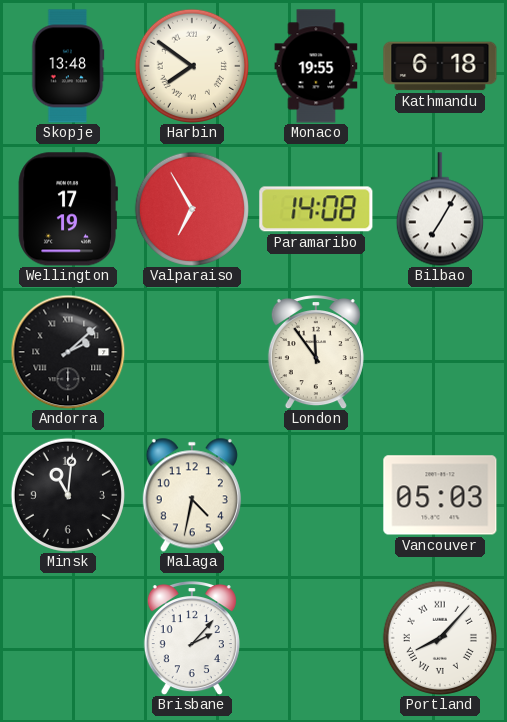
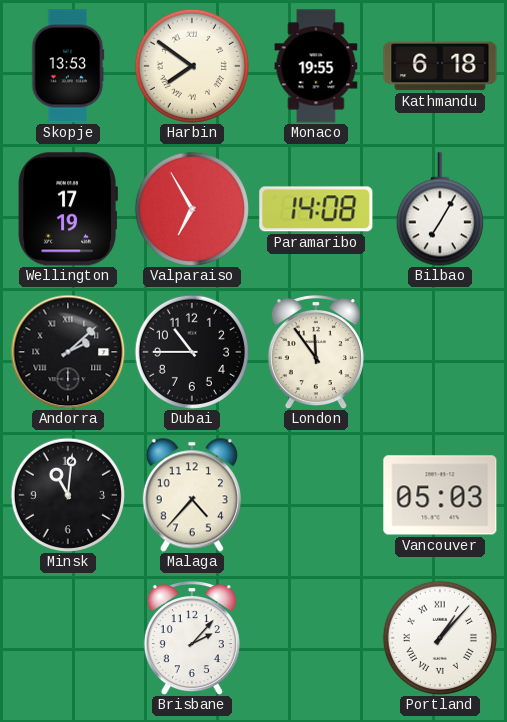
Skopje: 13:48 -> 13:53 (68, 66)
Dubai: none -> 10:45 (192, 352)
Malaga: 4:32 -> 4:37 (192, 495)
Portland: 8:07 -> 1:07 (440, 638)
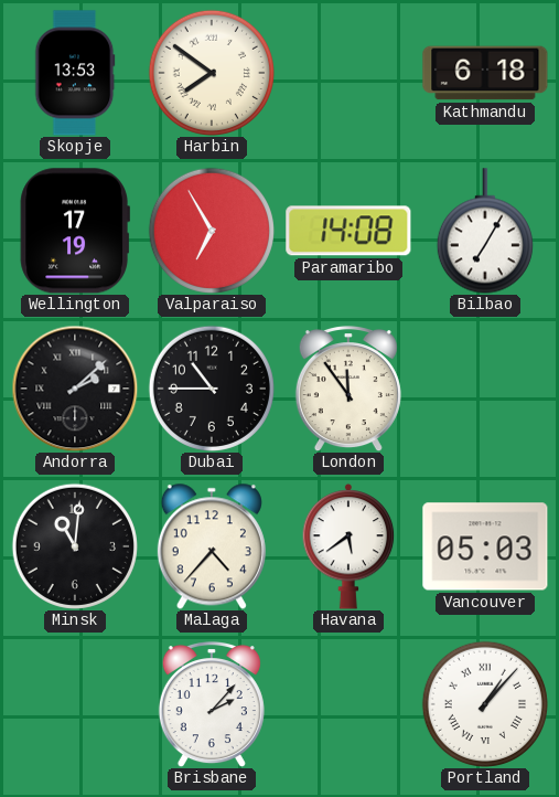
Monaco: 19:55 -> none (316, 66)
Havana: none -> 5:39 (348, 546)
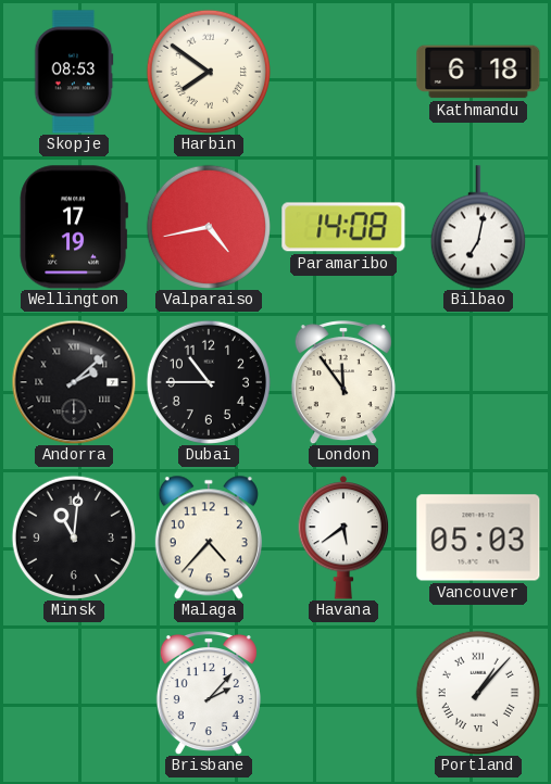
Skopje: 13:53 -> 08:53 (74, 72)
Valparaiso: 6:55 -> 4:43 (209, 227)
Bilbao: 7:05 -> 7:02 (478, 227)
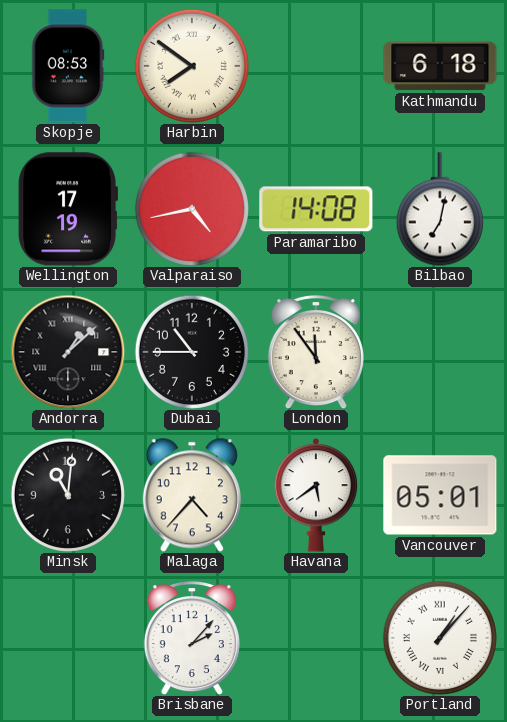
Andorra: 2:08 -> 1:08 (68, 352)
Vancouver: 05:03 -> 05:01 (440, 495)
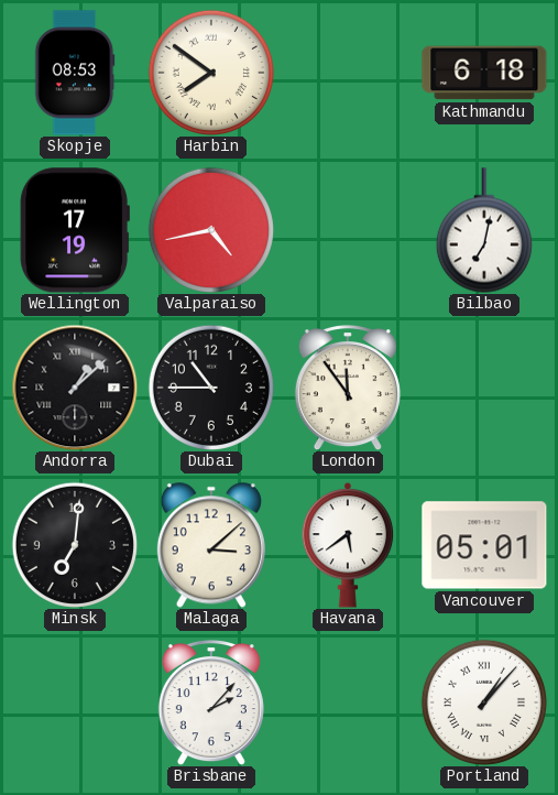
Paramaribo: 14:08 -> none (316, 209)
Minsk: 11:01 -> 7:01 (75, 545)
Malaga: 4:37 -> 3:08 (211, 545)
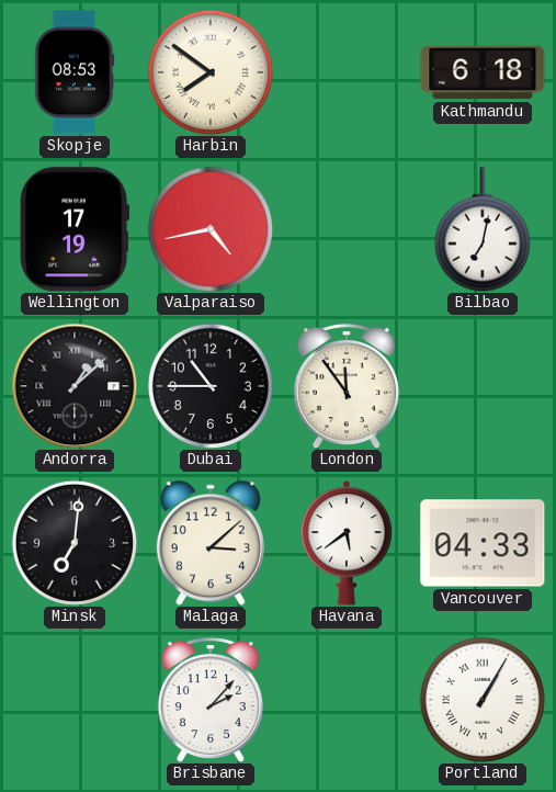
Vancouver: 05:01 -> 04:33 (483, 543)
Portland: 1:07 -> 1:05 (483, 700)
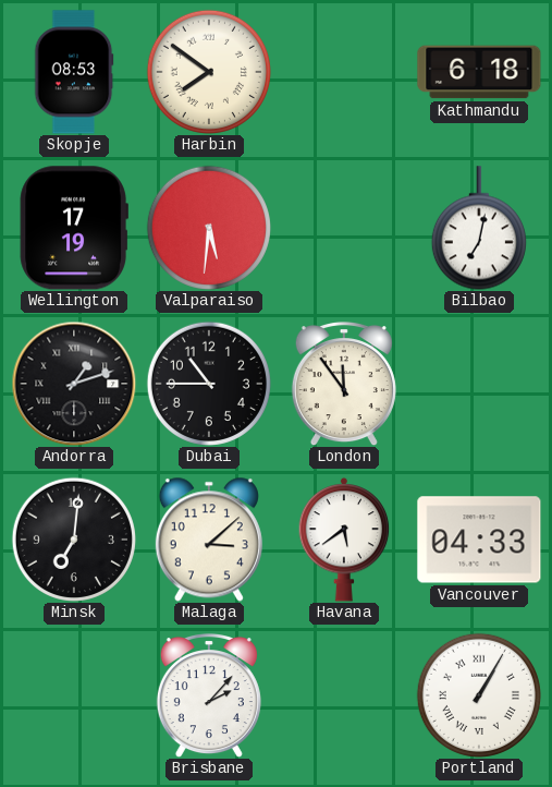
Valparaiso: 4:43 -> 5:31 (209, 228)
Andorra: 1:08 -> 1:12 (74, 384)
